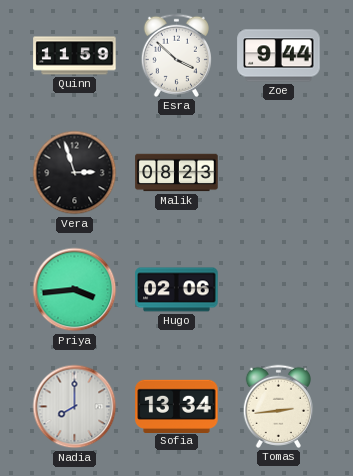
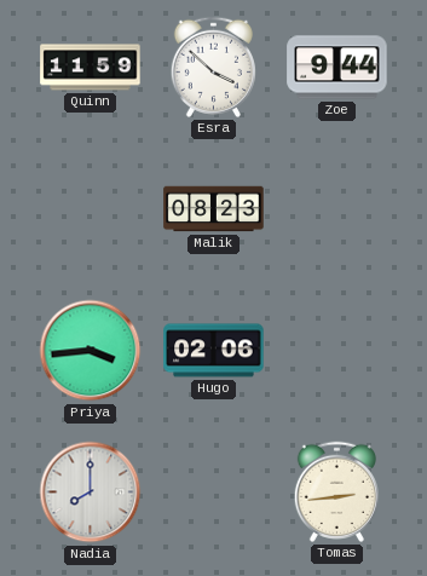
Vera: 2:57 -> none (75, 173)
Sofia: 13:34 -> none (177, 406)
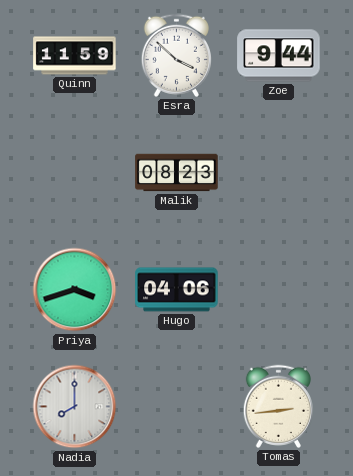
Priya: 3:44 -> 3:42 (75, 290)
Hugo: 02:06 -> 04:06 (177, 290)
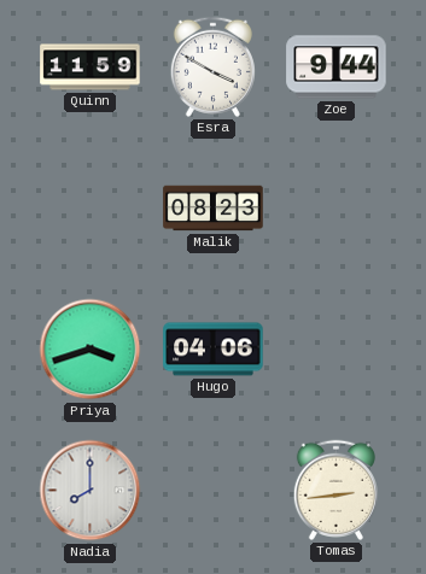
Esra: 3:52 -> 3:50 (212, 66)
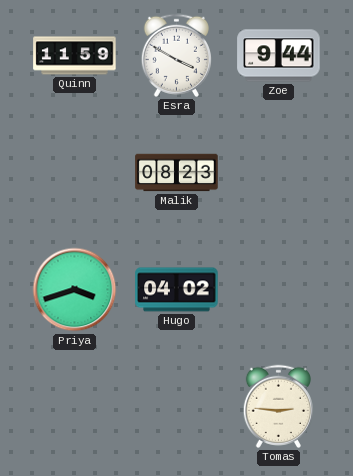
Hugo: 04:06 -> 04:02 (177, 290)
Nadia: 8:00 -> none (91, 491)
Tomas: 2:44 -> 2:46 (278, 406)
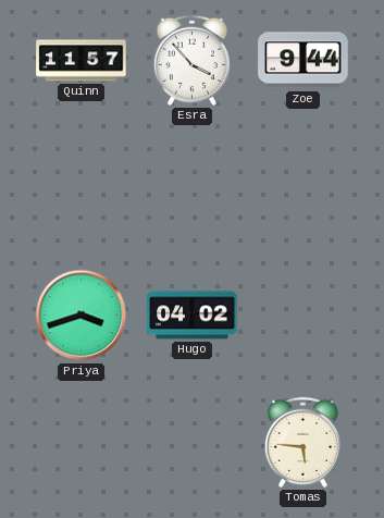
Quinn: 11:59 -> 11:57 (82, 61)
Esra: 3:50 -> 3:53 (191, 60)
Malik: 08:23 -> none (177, 173)
Tomas: 2:46 -> 5:46 (302, 442)
